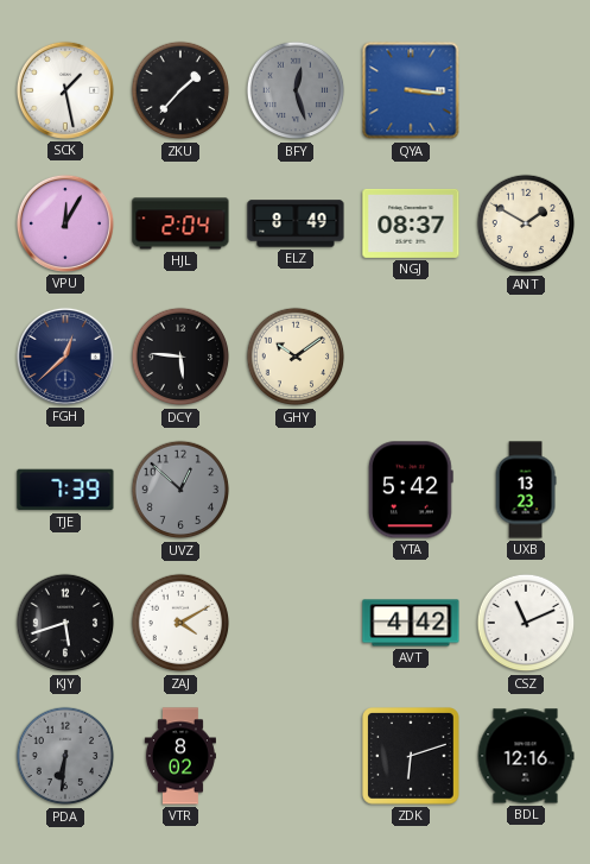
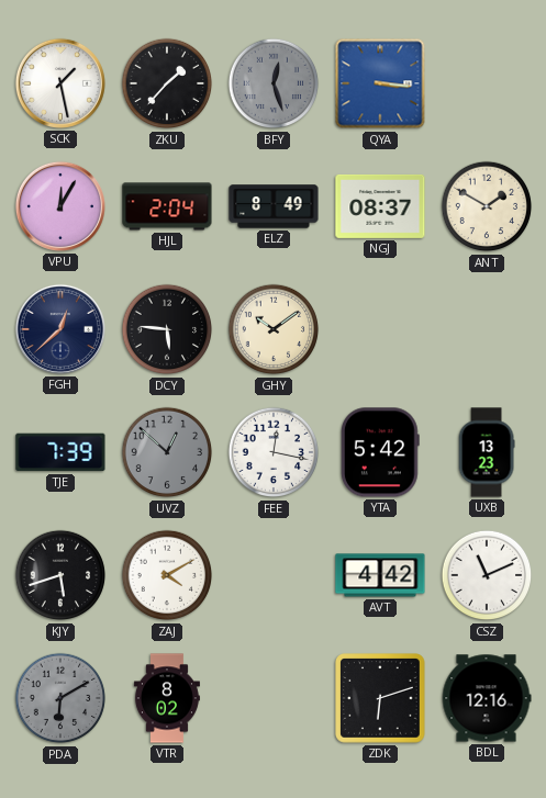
FEE: none -> 12:17 (274, 452)
PDA: 6:31 -> 6:10 (60, 698)
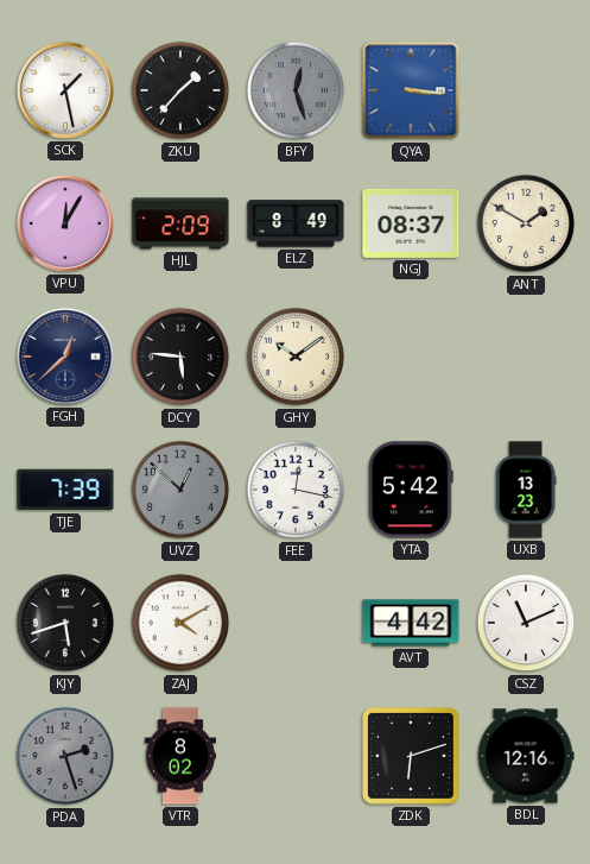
HJL: 2:04 -> 2:09 (180, 223)
PDA: 6:10 -> 2:27 (65, 756)
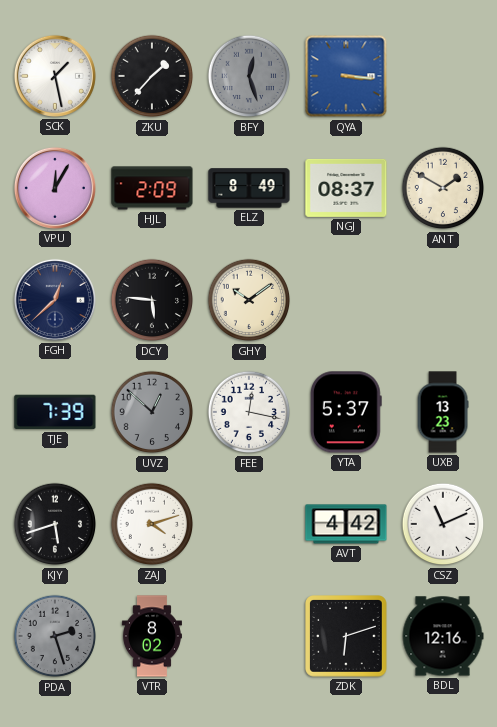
YTA: 5:42 -> 5:37 (346, 412)
ZAJ: 4:10 -> 4:12 (152, 524)
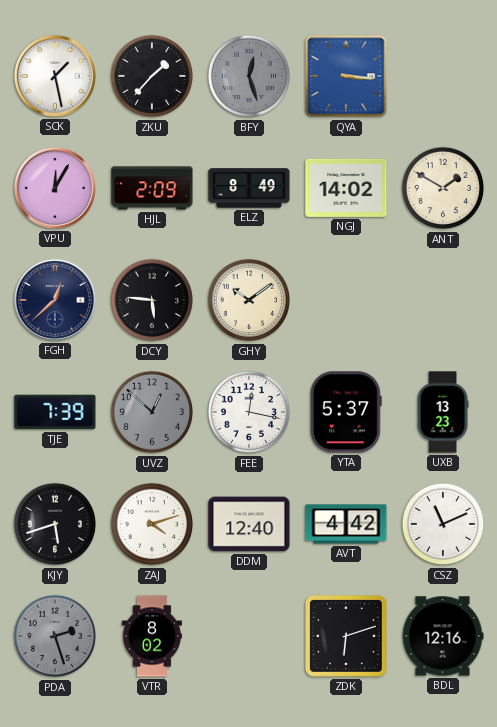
NGJ: 08:37 -> 14:02 (346, 188)
DDM: none -> 12:40 (249, 524)
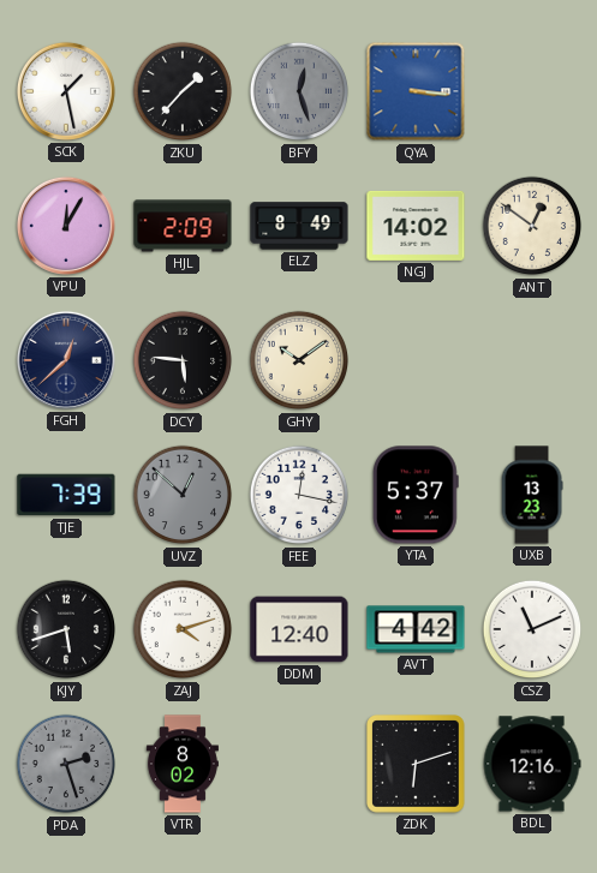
ANT: 1:50 -> 12:51 (532, 226)
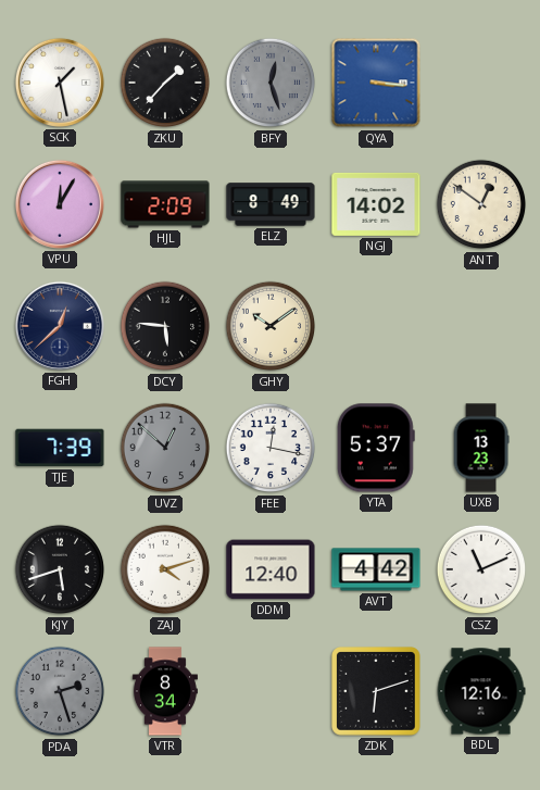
VTR: 8:02 -> 8:34 (165, 691)
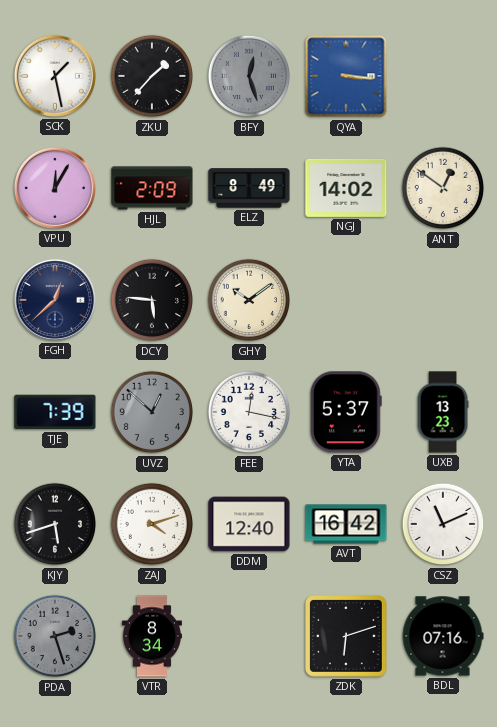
AVT: 4:42 -> 16:42 (346, 524)
BDL: 12:16 -> 07:16 (443, 636)
